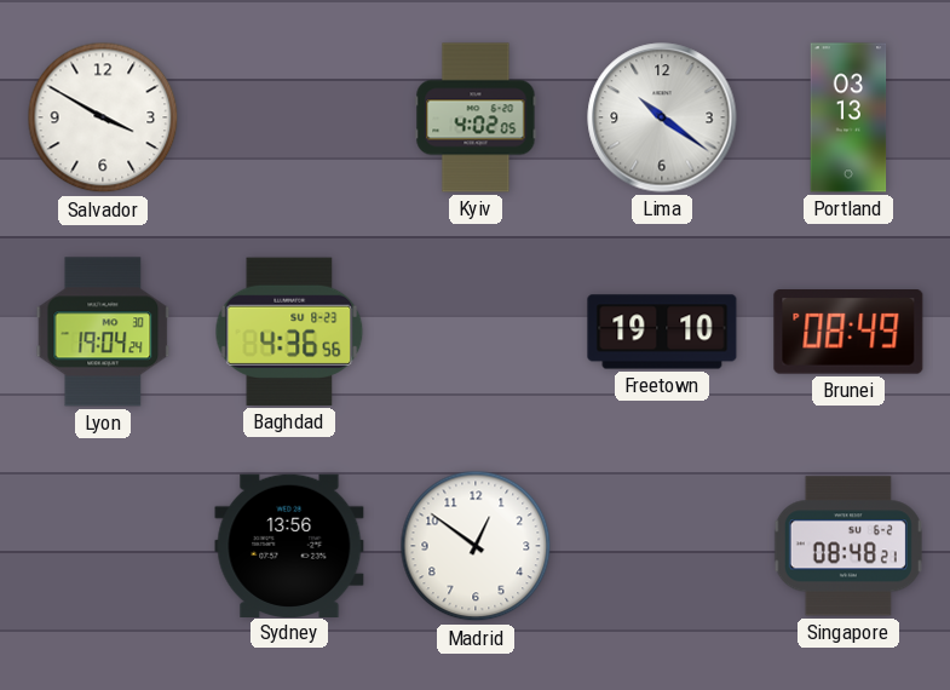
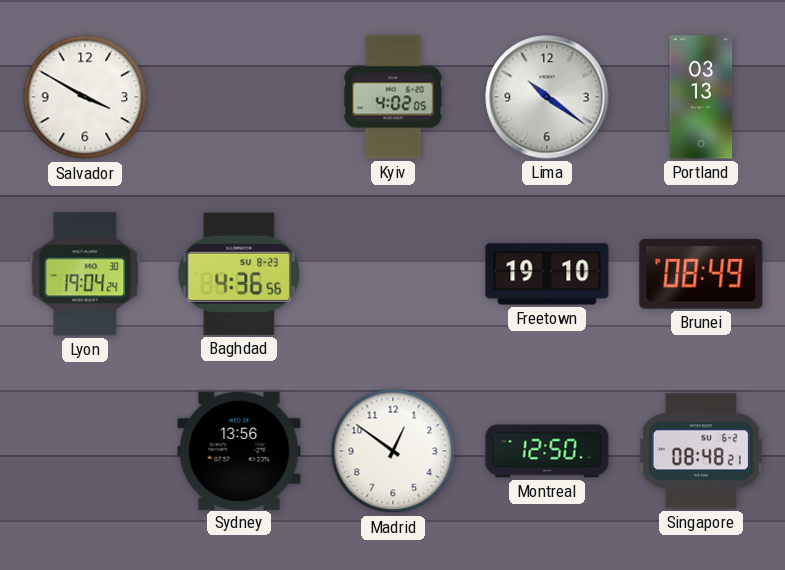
Montreal: none -> 12:50 (547, 451)
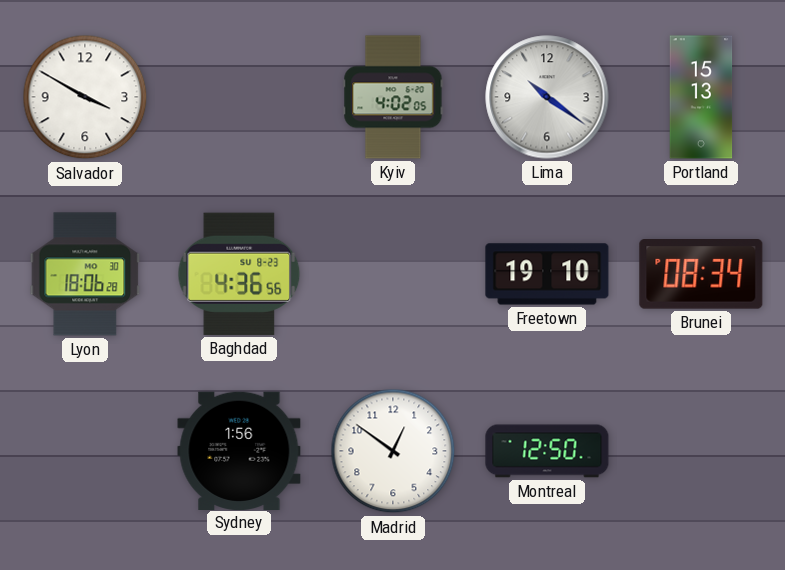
Portland: 03:13 -> 15:13 (701, 97)
Lyon: 19:04 -> 18:06 (85, 274)
Brunei: 08:49 -> 08:34 (701, 275)
Sydney: 13:56 -> 1:56 (239, 450)
Singapore: 08:48 -> none (701, 451)
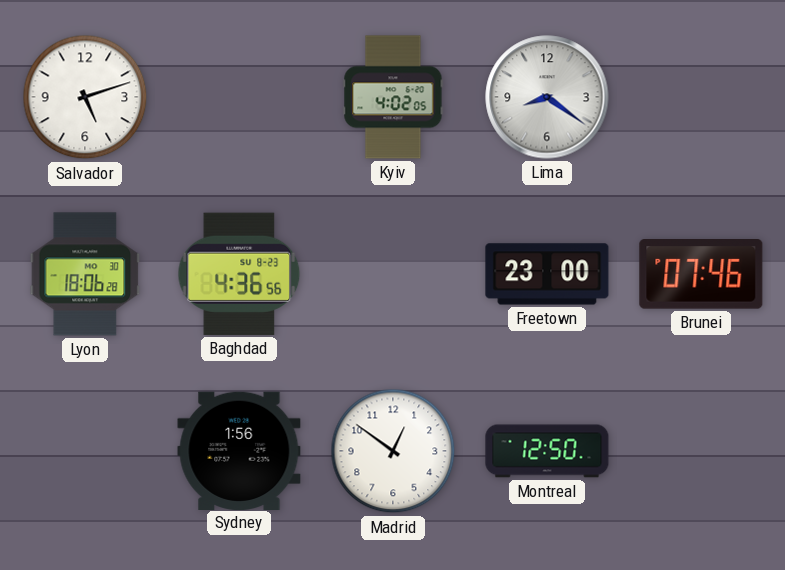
Salvador: 3:50 -> 5:12 (85, 97)
Lima: 10:21 -> 8:21 (547, 97)
Portland: 15:13 -> none (701, 97)
Freetown: 19:10 -> 23:00 (547, 274)
Brunei: 08:34 -> 07:46 (701, 275)
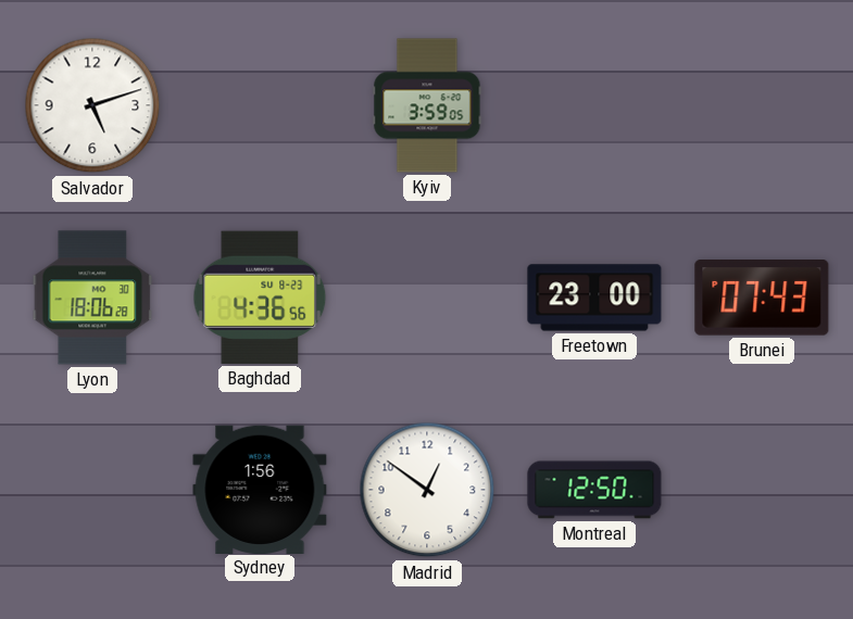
Kyiv: 4:02 -> 3:59 (427, 105)
Lima: 8:21 -> none (547, 97)
Brunei: 07:46 -> 07:43 (762, 299)
